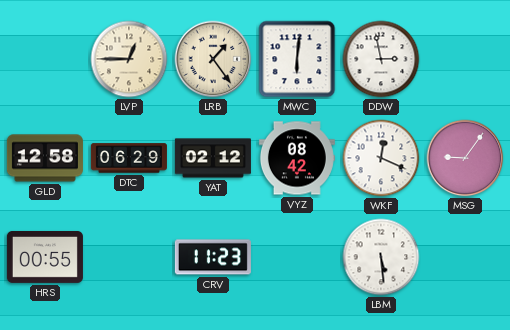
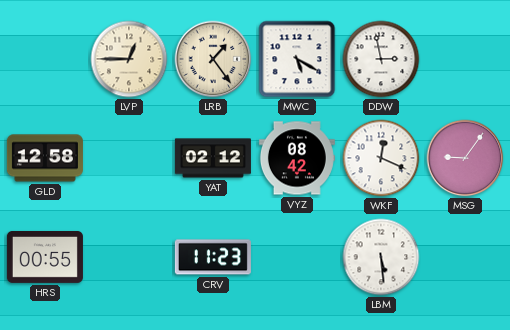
MWC: 6:01 -> 5:20 (297, 59)
DTC: 06:29 -> none (129, 158)
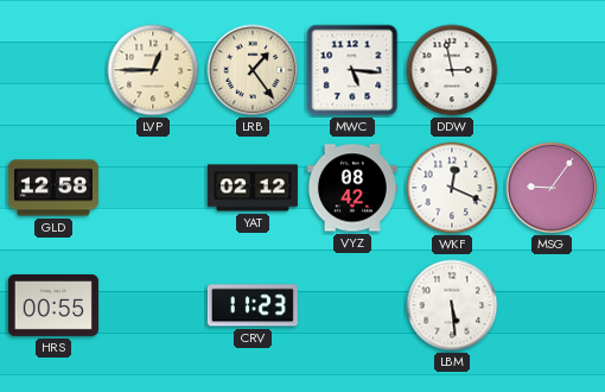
MWC: 5:20 -> 5:16 (352, 70)
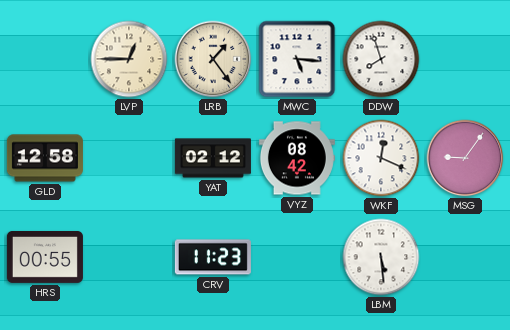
DDW: 2:58 -> 7:57 (381, 59)
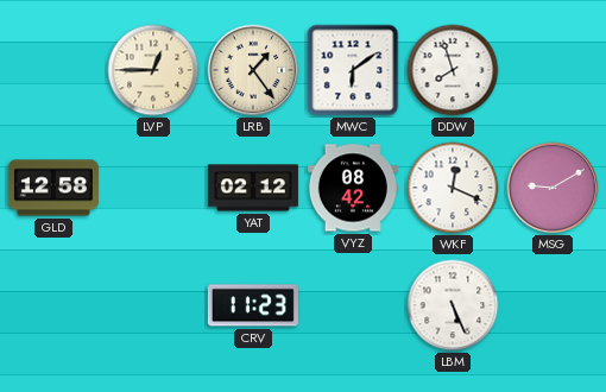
MWC: 5:16 -> 6:09 (353, 70)
MSG: 9:06 -> 9:10 (553, 188)
HRS: 00:55 -> none (45, 257)
LBM: 5:29 -> 5:26 (453, 305)
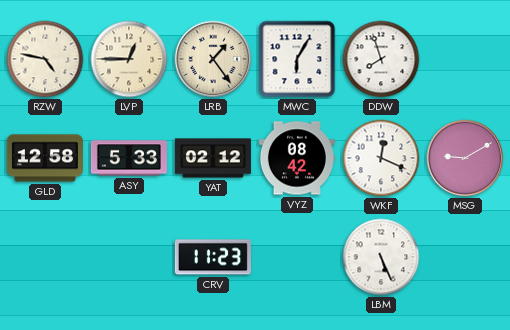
RZW: none -> 4:47 (45, 59)
MWC: 6:09 -> 6:05 (297, 59)
ASY: none -> 5:33 (129, 158)
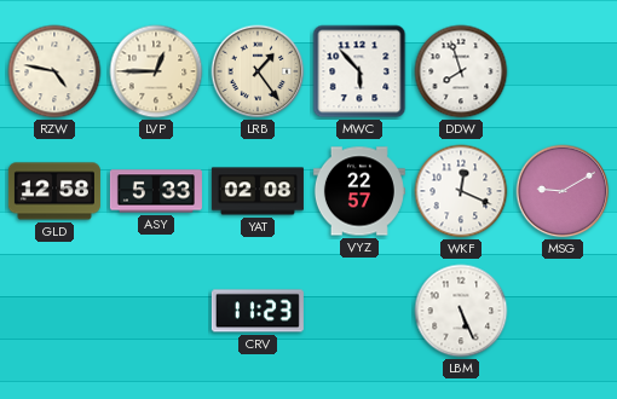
MWC: 6:05 -> 5:53 (359, 71)
YAT: 02:12 -> 02:08 (258, 191)
VYZ: 08:42 -> 22:57 (359, 191)
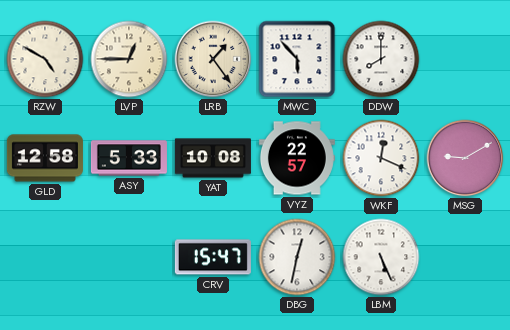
RZW: 4:47 -> 4:50 (45, 59)
DDW: 7:57 -> 8:00 (381, 59)
YAT: 02:08 -> 10:08 (213, 158)
CRV: 11:23 -> 15:47 (213, 257)
DBG: none -> 12:32 (297, 257)
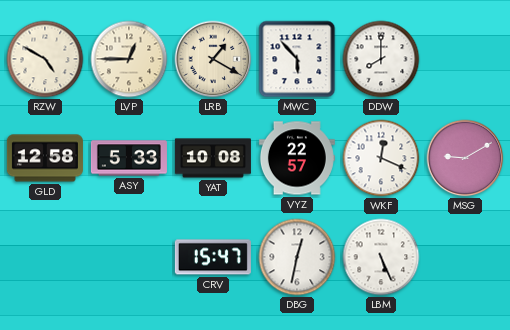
LRB: 1:24 -> 1:20 (213, 59)
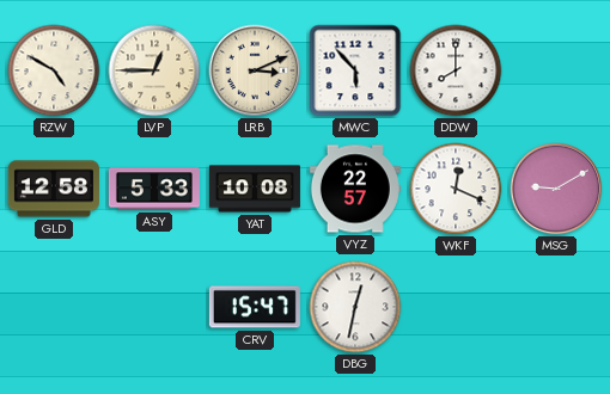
LRB: 1:20 -> 3:11 (255, 70)
LBM: 5:26 -> none (381, 257)
